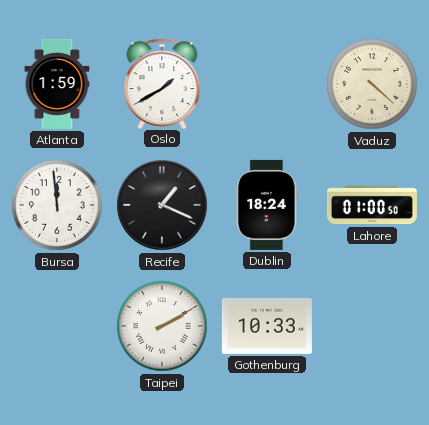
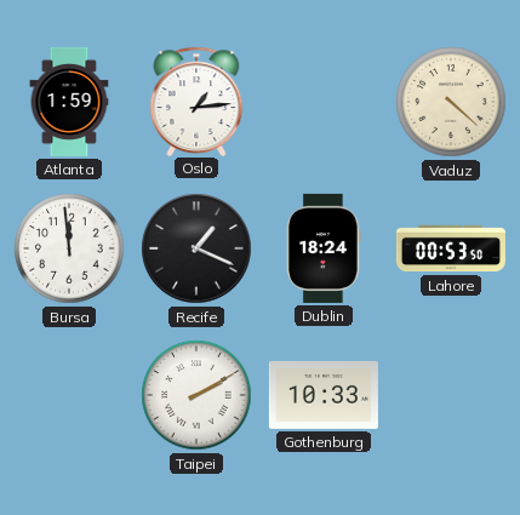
Oslo: 1:40 -> 1:14 (196, 101)
Lahore: 01:00 -> 00:53 (451, 248)
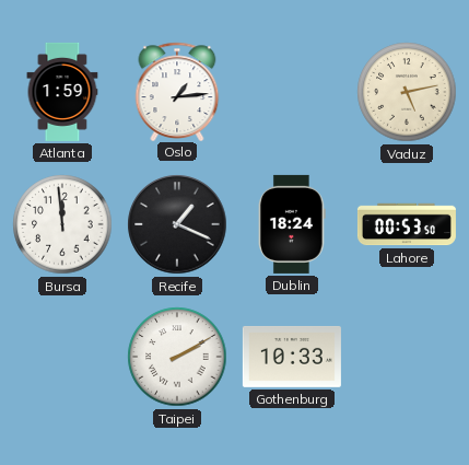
Vaduz: 4:22 -> 5:13 (407, 92)
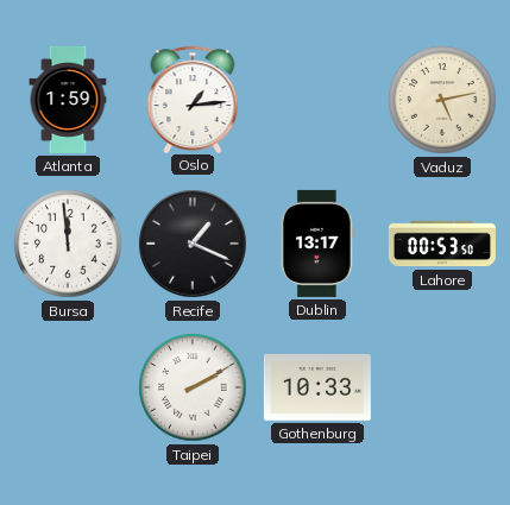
Dublin: 18:24 -> 13:17 (319, 244)
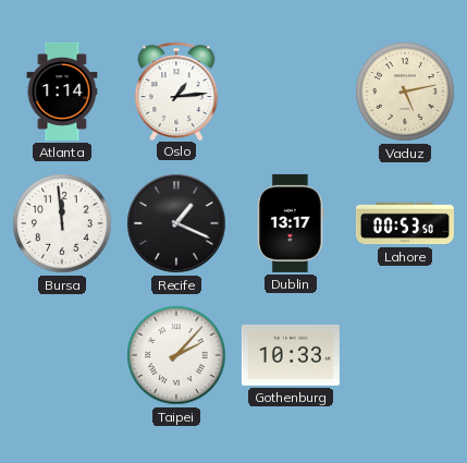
Atlanta: 1:59 -> 1:14 (62, 92)
Taipei: 2:10 -> 2:07 (176, 355)
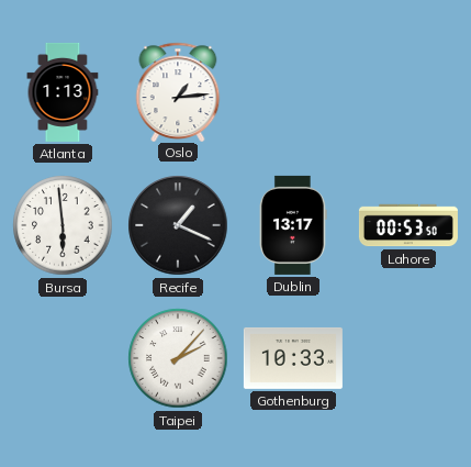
Atlanta: 1:14 -> 1:13 (63, 92)
Vaduz: 5:13 -> none (405, 92)
Bursa: 11:59 -> 5:59 (63, 225)
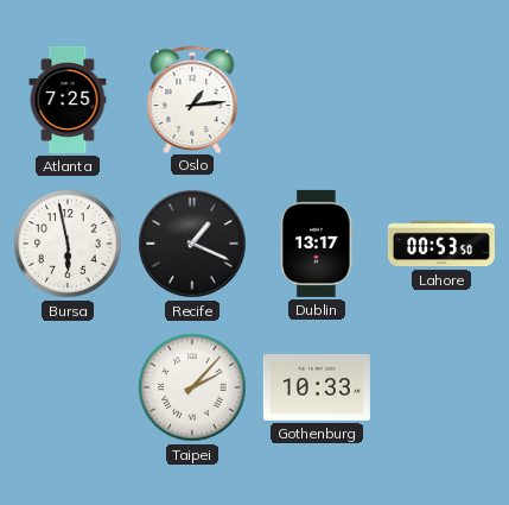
Atlanta: 1:13 -> 7:25 (68, 100)
Bursa: 5:59 -> 5:58 (68, 244)
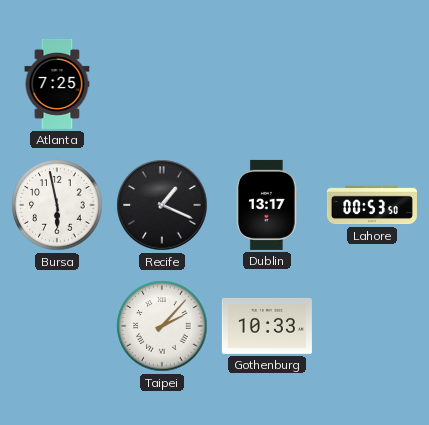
Oslo: 1:14 -> none (192, 99)
